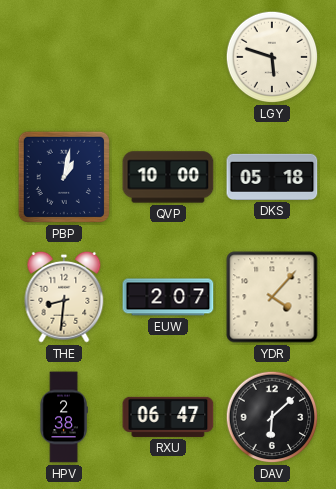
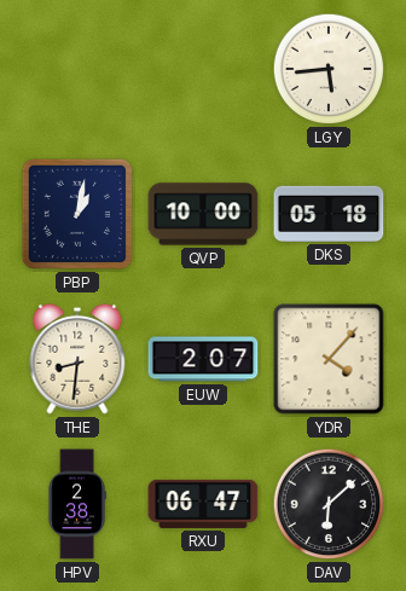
LGY: 5:48 -> 5:44 (329, 69)
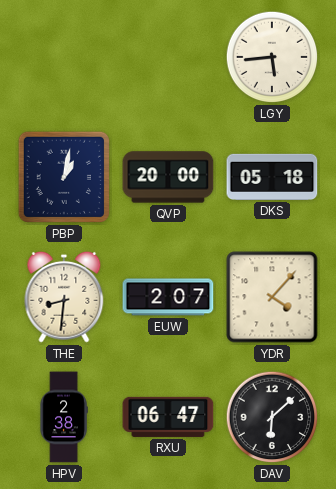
QVP: 10:00 -> 20:00 (168, 177)
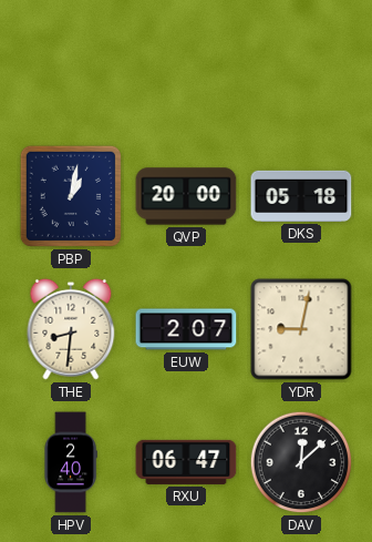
LGY: 5:44 -> none (272, 57)
YDR: 4:07 -> 9:02 (301, 329)
HPV: 2:38 -> 2:40 (71, 462)
DAV: 6:08 -> 12:08 (301, 462)
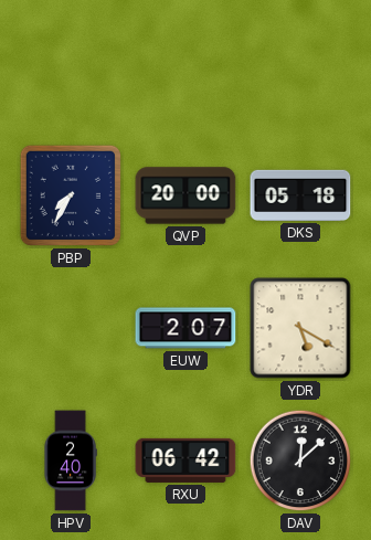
PBP: 1:02 -> 7:35 (71, 195)
THE: 8:31 -> none (71, 329)
YDR: 9:02 -> 5:20 (300, 328)
RXU: 06:47 -> 06:42 (185, 460)
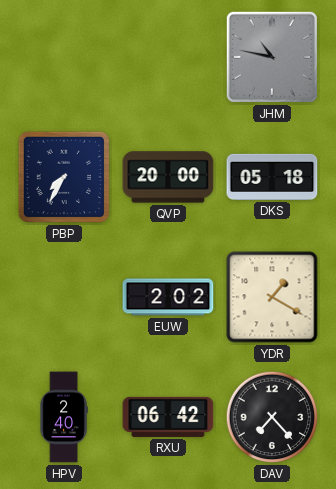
JHM: none -> 10:47 (272, 57)
EUW: 2:07 -> 2:02 (168, 297)
YDR: 5:20 -> 1:20 (272, 297)
DAV: 12:08 -> 7:23 (272, 417)
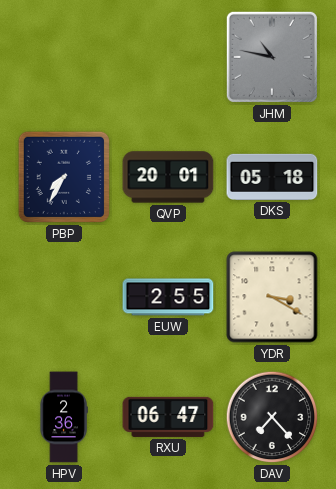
QVP: 20:00 -> 20:01 (168, 177)
EUW: 2:02 -> 2:55 (168, 297)
YDR: 1:20 -> 3:20 (272, 297)
HPV: 2:40 -> 2:36 (64, 417)
RXU: 06:42 -> 06:47 (168, 417)
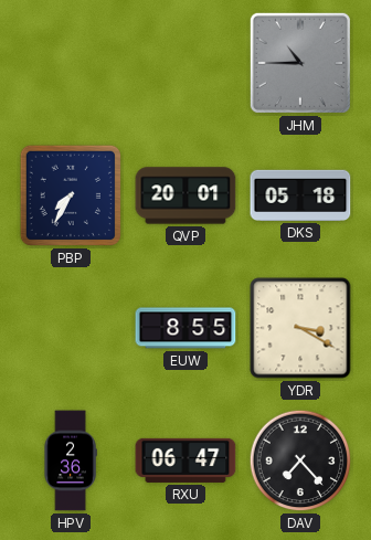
JHM: 10:47 -> 10:45 (300, 63)
EUW: 2:55 -> 8:55 (185, 328)
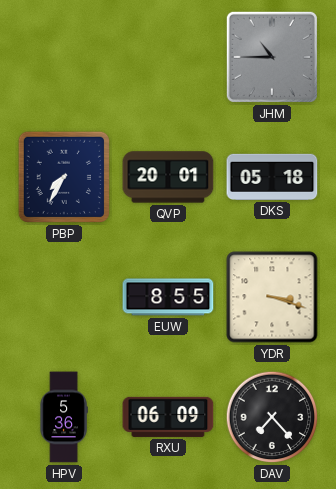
YDR: 3:20 -> 3:18 (272, 297)
HPV: 2:36 -> 5:36 (64, 417)
RXU: 06:47 -> 06:09 (168, 417)
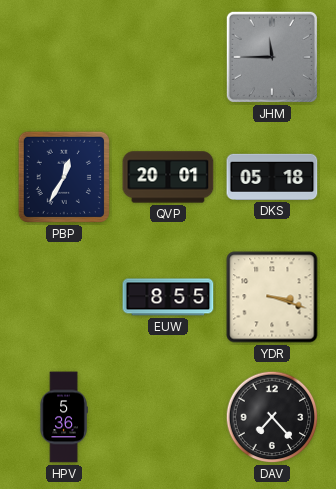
JHM: 10:45 -> 11:45 (272, 57)
PBP: 7:35 -> 12:35 (64, 177)
RXU: 06:09 -> none (168, 417)
